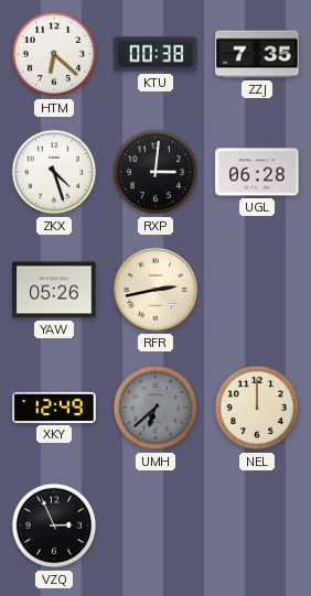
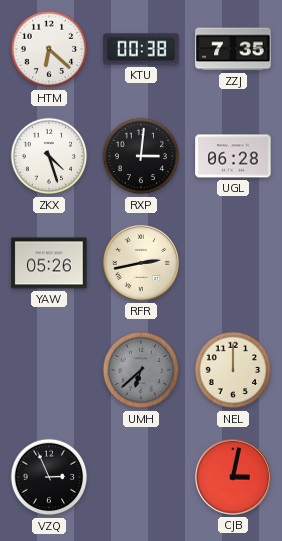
XKY: 12:49 -> none (54, 408)
CJB: none -> 3:02 (233, 477)
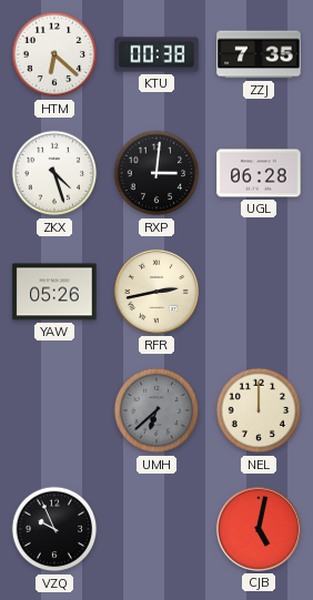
VZQ: 2:56 -> 9:56 (54, 529)
CJB: 3:02 -> 5:02 (259, 529)
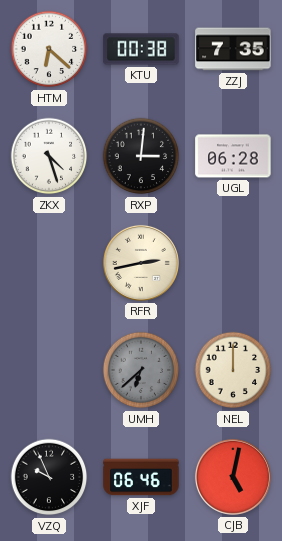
YAW: 05:26 -> none (54, 292)
XJF: none -> 06:46 (141, 477)
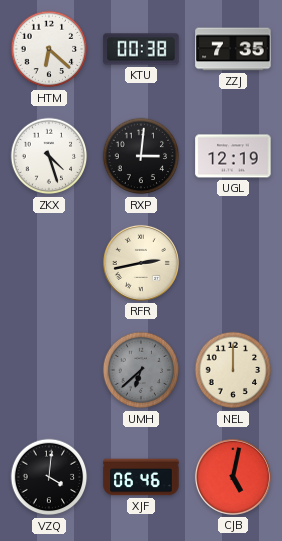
UGL: 06:28 -> 12:19 (233, 156)
VZQ: 9:56 -> 4:01 (49, 477)
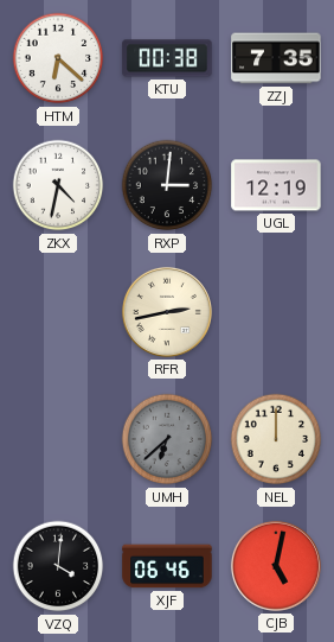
ZKX: 4:27 -> 4:32 (58, 185)
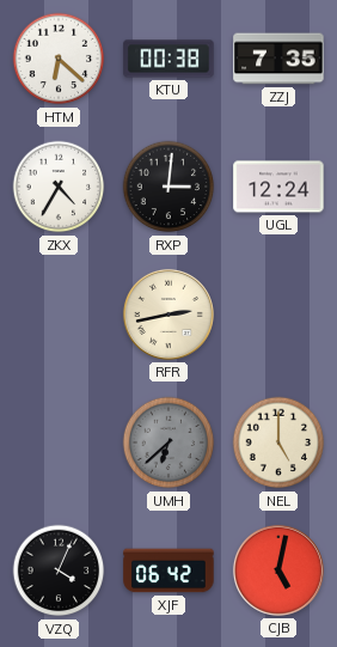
ZKX: 4:32 -> 4:35 (59, 187)
UGL: 12:19 -> 12:24 (278, 187)
NEL: 12:00 -> 5:00 (278, 442)
VZQ: 4:01 -> 4:04 (59, 570)
XJF: 06:46 -> 06:42 (168, 570)
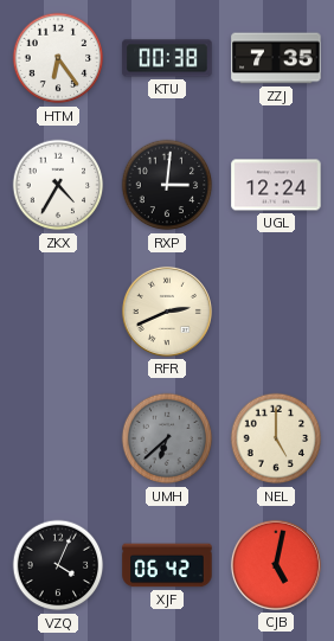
HTM: 6:22 -> 6:24 (58, 58)
RFR: 2:43 -> 2:41 (167, 312)
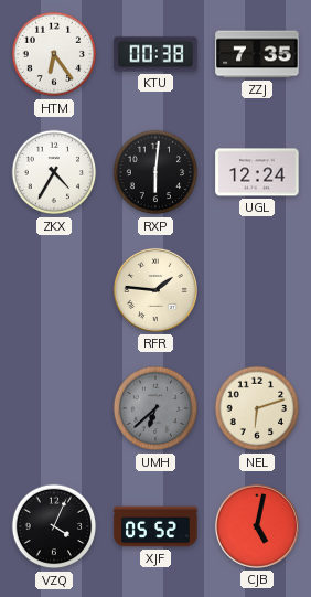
RXP: 3:01 -> 6:01 (155, 172)
RFR: 2:41 -> 1:46 (155, 290)
NEL: 5:00 -> 6:12 (257, 408)
XJF: 06:42 -> 05:52 (155, 526)
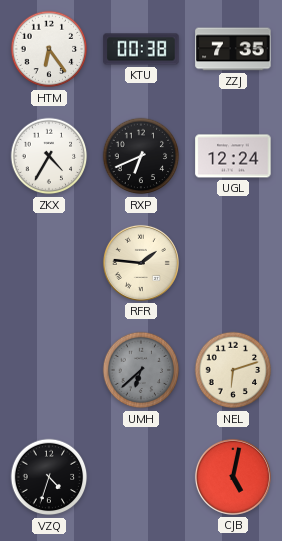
RXP: 6:01 -> 6:41 (141, 156)
VZQ: 4:04 -> 4:33 (49, 477)
XJF: 05:52 -> none (155, 526)
